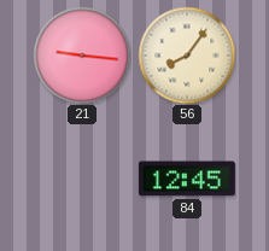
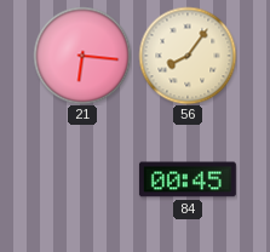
21: 9:16 -> 6:16 (82, 56)
84: 12:45 -> 00:45 (188, 179)
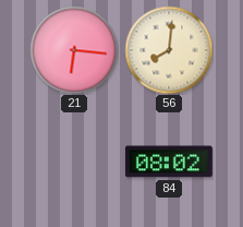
56: 8:06 -> 8:01 (169, 50)
84: 00:45 -> 08:02 (169, 162)
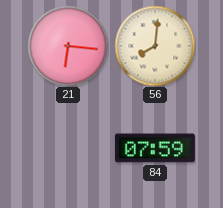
84: 08:02 -> 07:59 (155, 148)
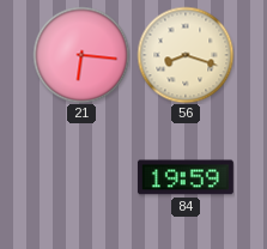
56: 8:01 -> 8:18 (186, 55)
84: 07:59 -> 19:59 (186, 177)
